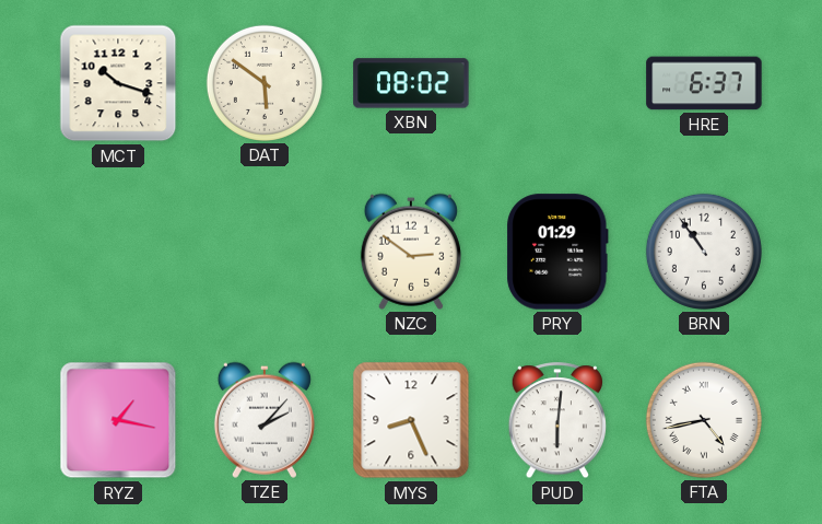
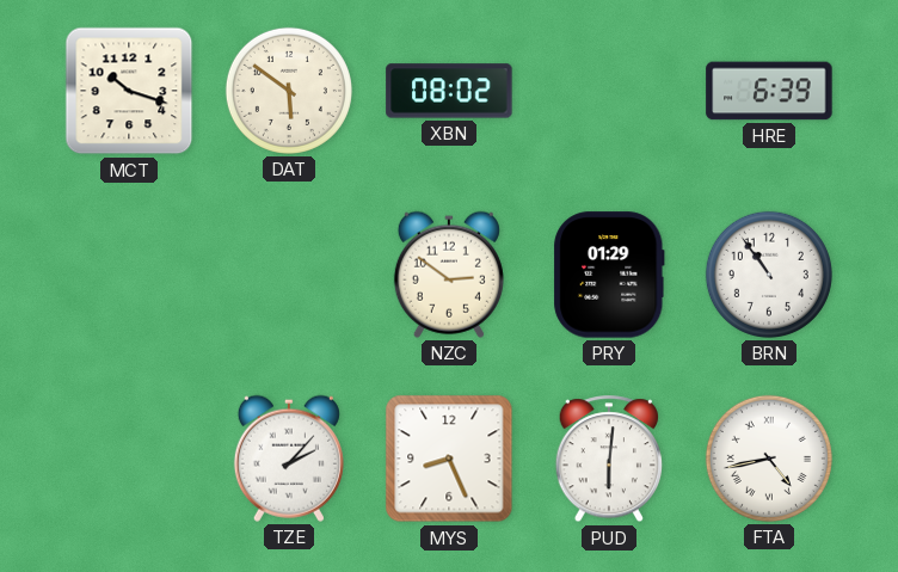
HRE: 6:37 -> 6:39 (769, 91)
RYZ: 1:17 -> none (118, 420)
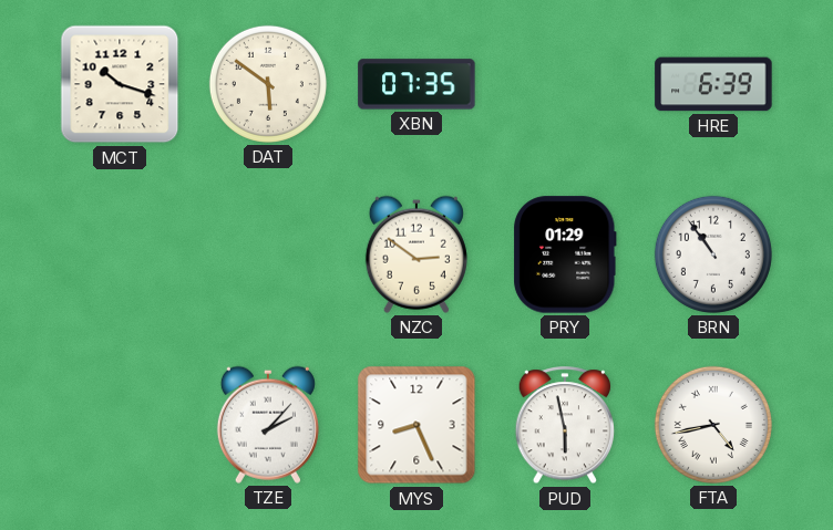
XBN: 08:02 -> 07:35 (416, 84)
PUD: 6:01 -> 5:58 (564, 426)
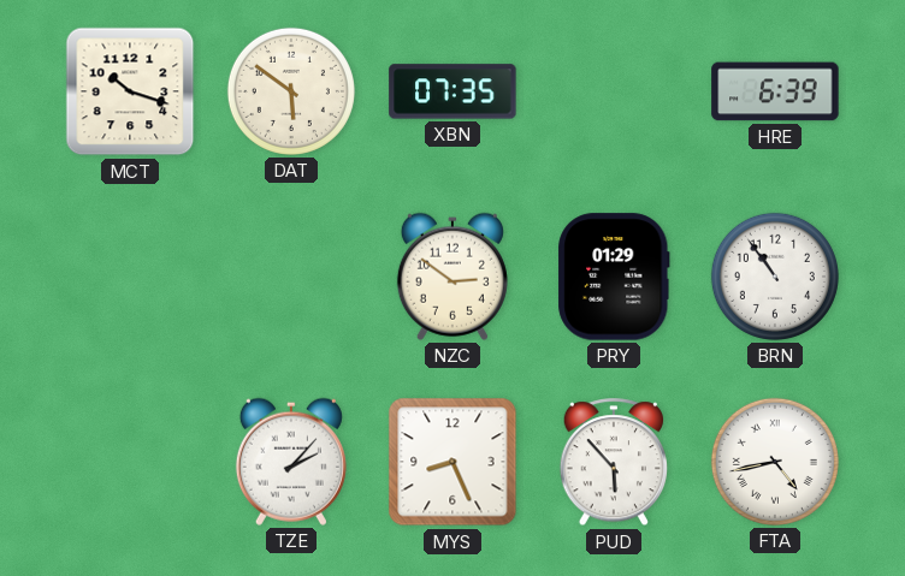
PUD: 5:58 -> 5:53 (613, 463)
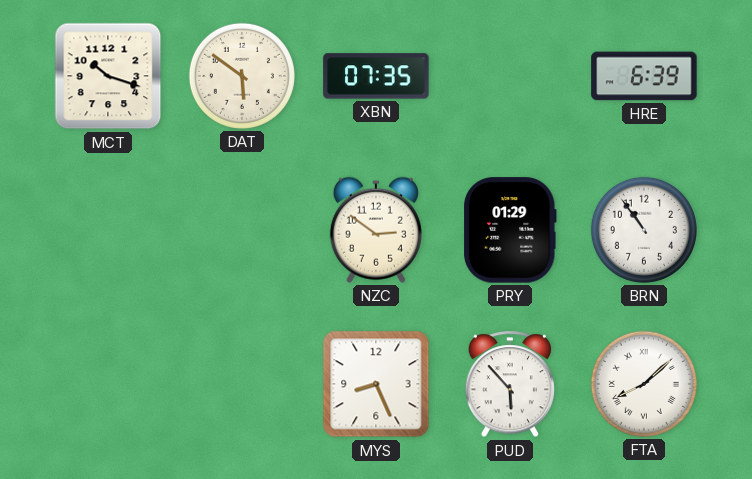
TZE: 2:07 -> none (291, 462)
FTA: 4:43 -> 8:08 (644, 384)
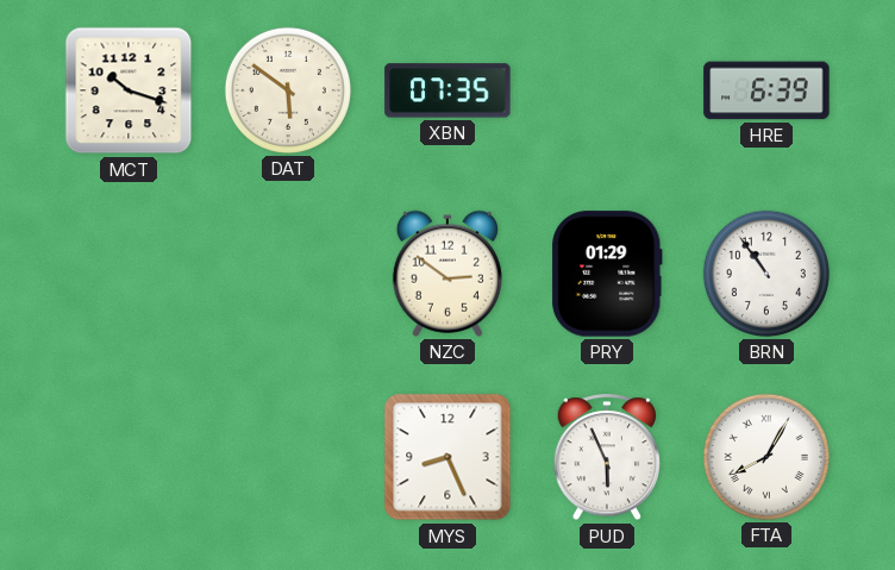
PUD: 5:53 -> 5:56 (606, 458)
FTA: 8:08 -> 8:05 (766, 457)
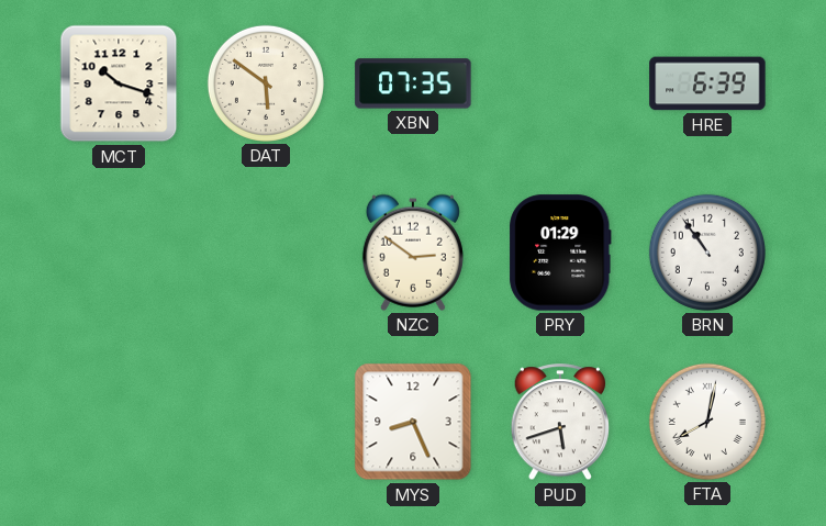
PUD: 5:56 -> 5:42 (559, 423)
FTA: 8:05 -> 8:02 (707, 422)
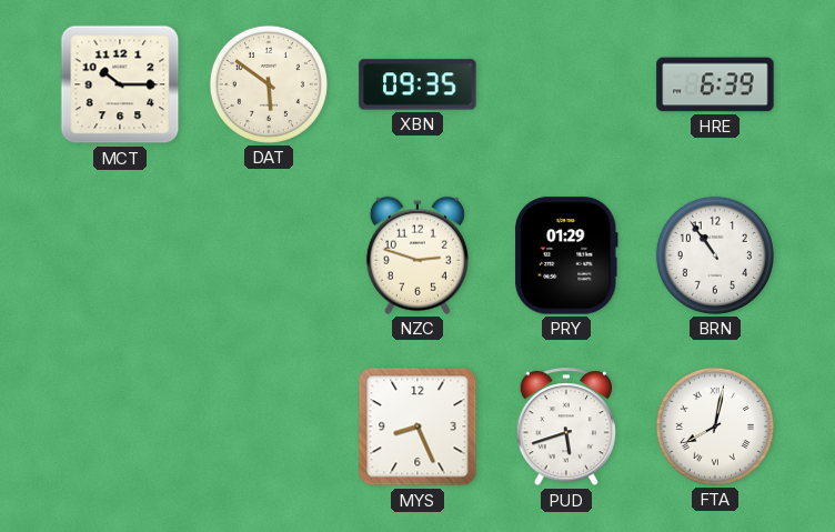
MCT: 10:18 -> 10:15 (120, 84)
XBN: 07:35 -> 09:35 (417, 84)
NZC: 2:51 -> 2:48 (417, 255)
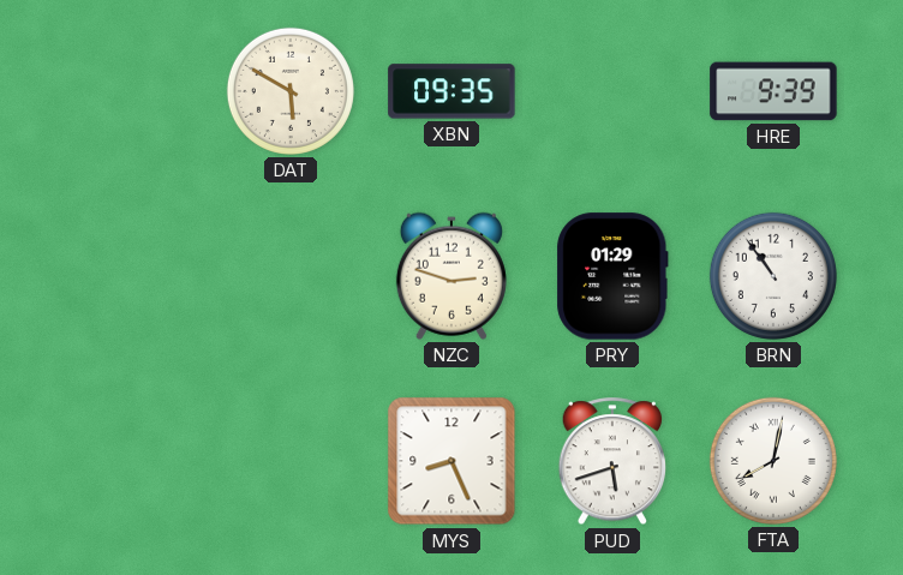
MCT: 10:15 -> none (120, 84)
DAT: 5:51 -> 5:50 (291, 91)
HRE: 6:39 -> 9:39 (773, 91)
